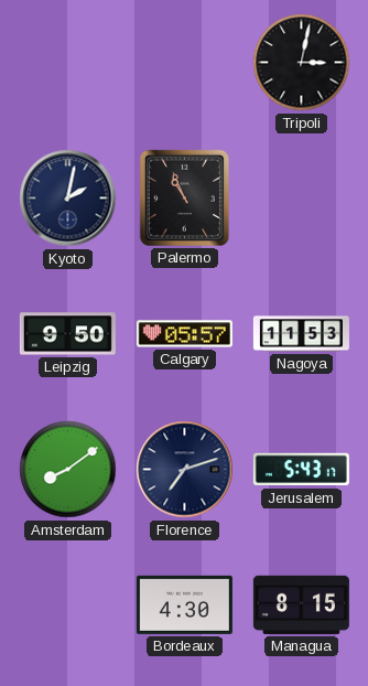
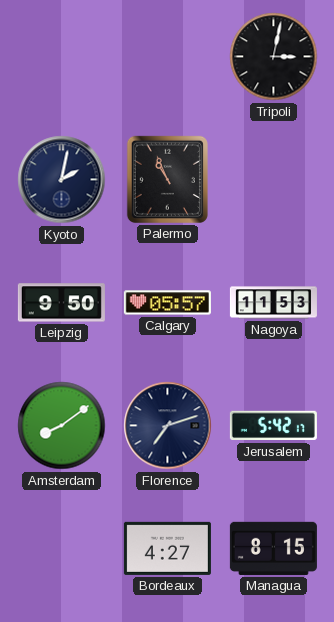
Jerusalem: 5:43 -> 5:42 (273, 426)
Bordeaux: 4:30 -> 4:27 (167, 548)
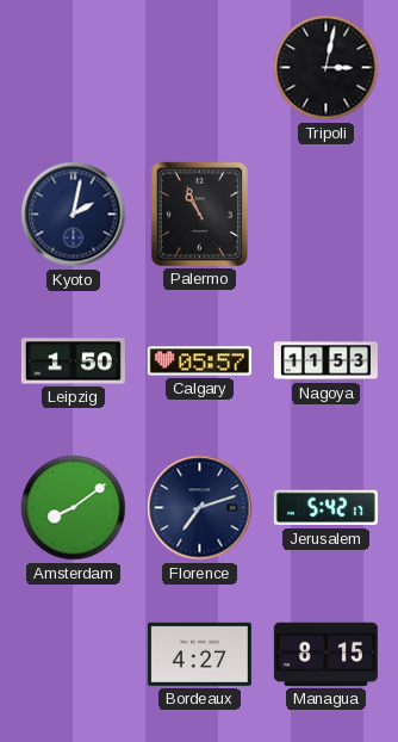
Leipzig: 9:50 -> 1:50 (73, 361)
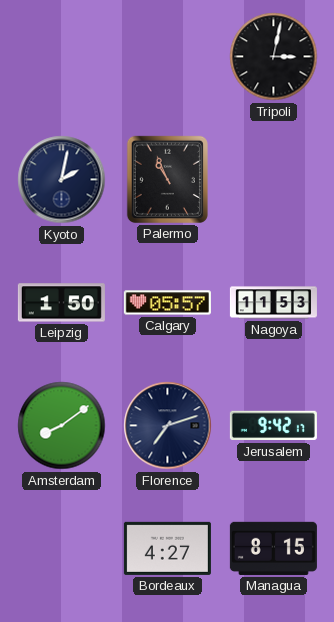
Jerusalem: 5:42 -> 9:42 (273, 426)
